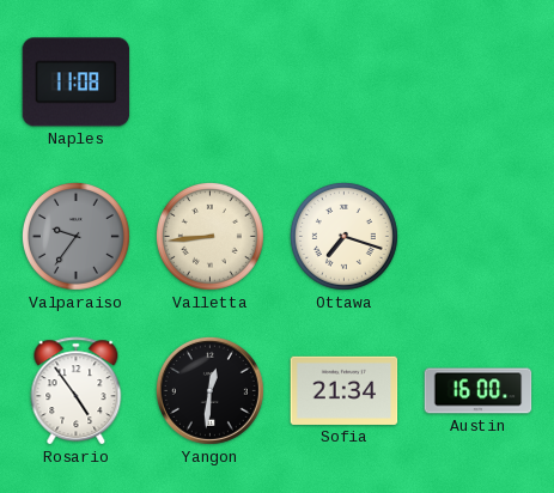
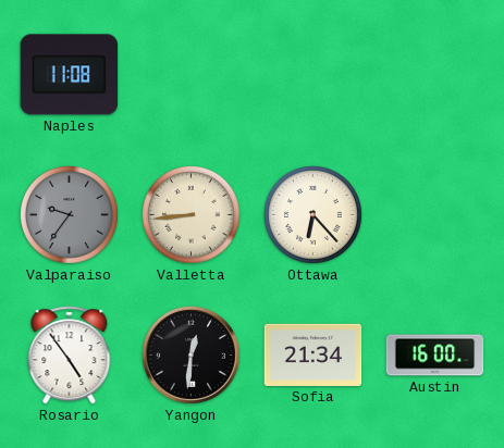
Ottawa: 7:18 -> 6:23 (312, 214)
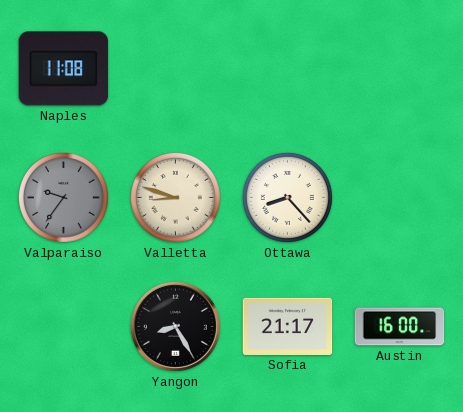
Valletta: 8:44 -> 8:48 (175, 197)
Ottawa: 6:23 -> 8:23 (287, 197)
Rosario: 4:54 -> none (70, 356)
Yangon: 12:31 -> 8:25 (175, 326)
Sofia: 21:34 -> 21:17 (288, 326)
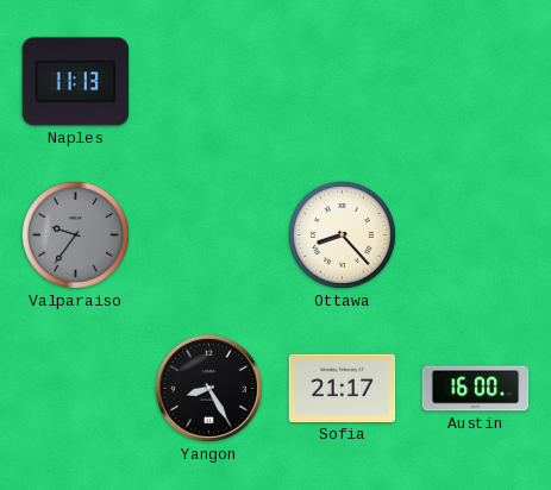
Naples: 11:08 -> 11:13 (76, 82)
Valletta: 8:48 -> none (175, 197)
